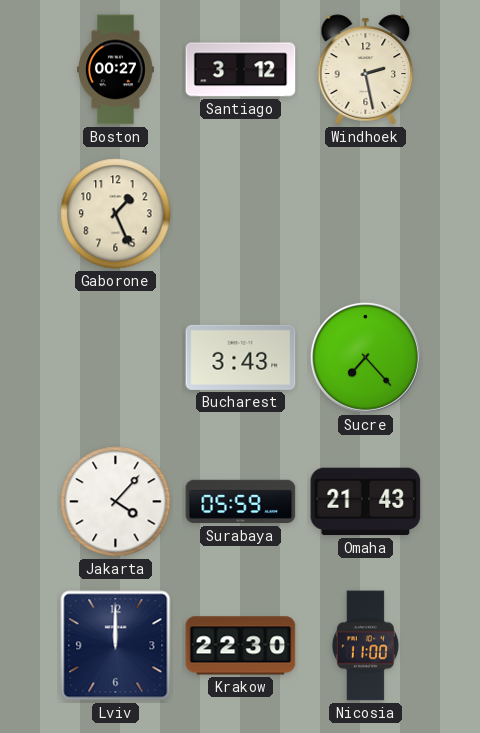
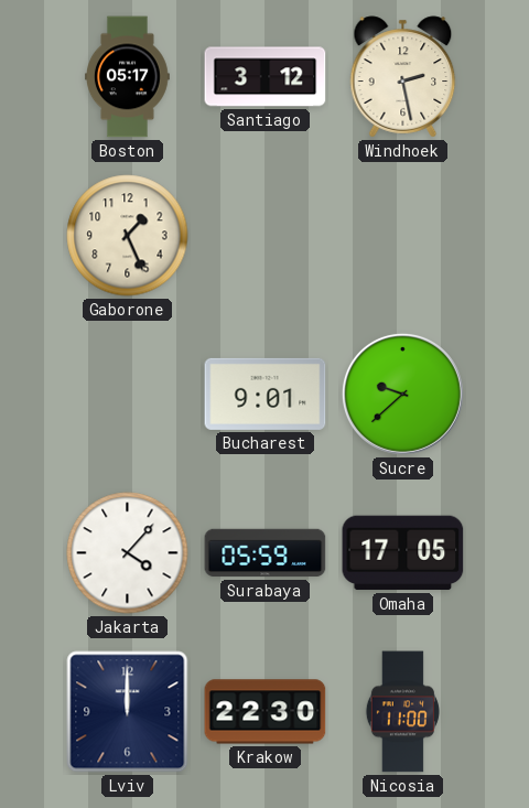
Boston: 00:27 -> 05:17 (128, 77)
Bucharest: 3:43 -> 9:01 (266, 394)
Sucre: 7:23 -> 9:38 (402, 394)
Omaha: 21:43 -> 17:05 (403, 553)
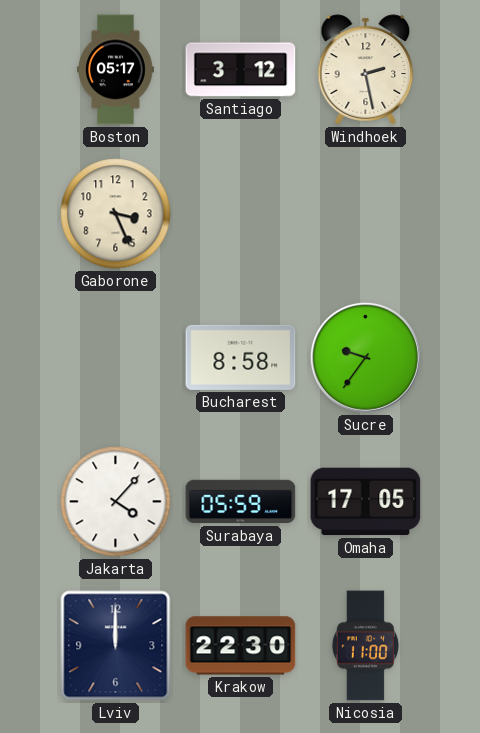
Gaborone: 1:26 -> 3:26 (116, 214)
Bucharest: 9:01 -> 8:58 (241, 357)
Sucre: 9:38 -> 9:36 (365, 357)
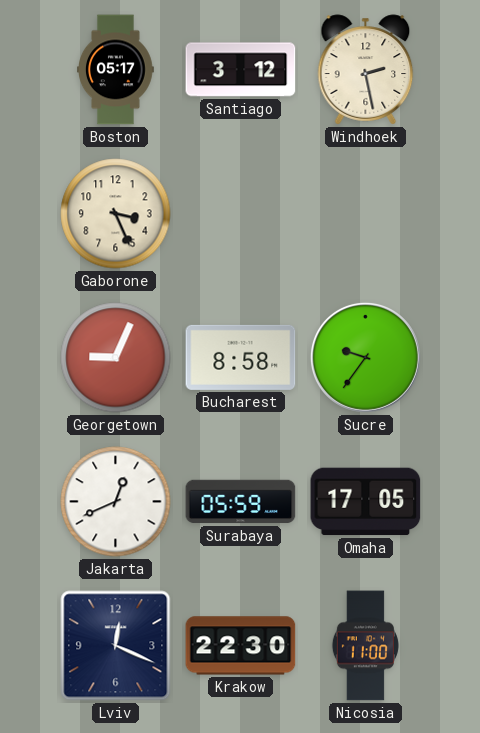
Georgetown: none -> 9:04 (116, 358)
Jakarta: 4:07 -> 12:41 (116, 502)
Lviv: 12:00 -> 12:19 (116, 646)
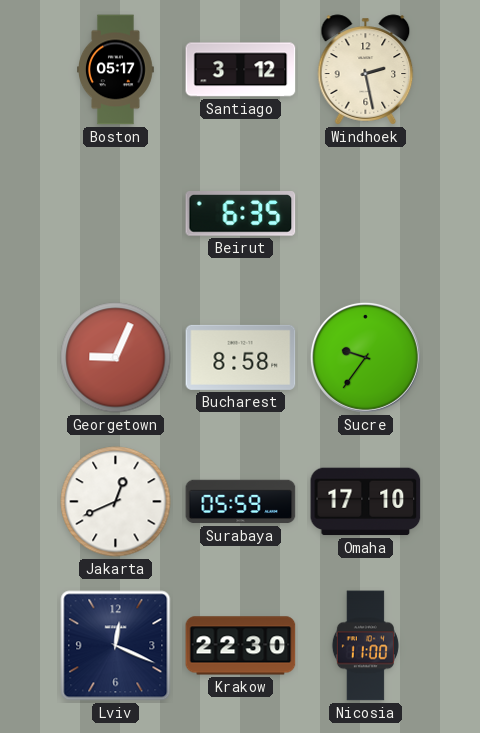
Gaborone: 3:26 -> none (116, 214)
Beirut: none -> 6:35 (241, 214)
Omaha: 17:05 -> 17:10 (366, 502)
